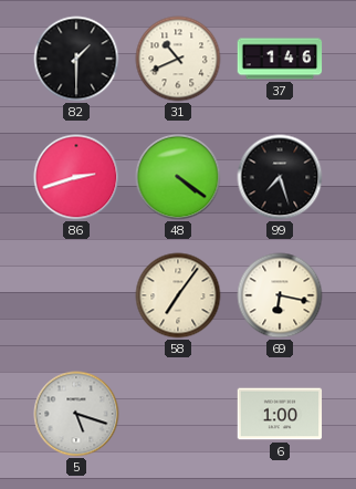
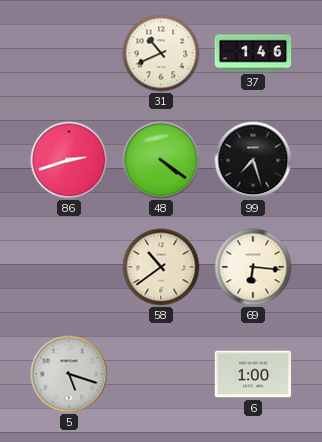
82: 1:30 -> none (76, 59)
58: 7:06 -> 10:39 (161, 267)
69: 6:17 -> 6:16 (253, 267)
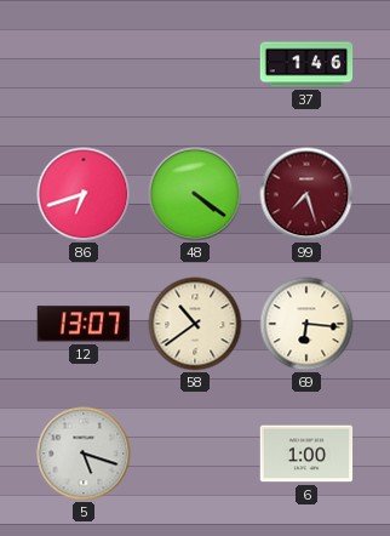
31: 10:41 -> none (161, 53)
86: 2:42 -> 6:42 (84, 194)
99 dial: black -> burgundy (306, 194)
12: none -> 13:07 (82, 324)
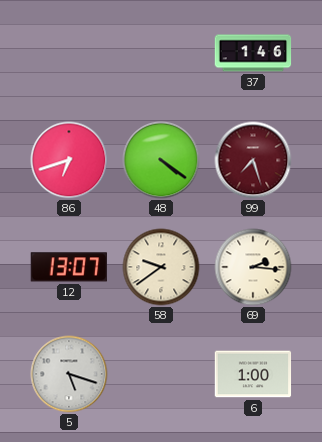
58: 10:39 -> 9:39 (161, 267)
69: 6:16 -> 2:16 (253, 267)
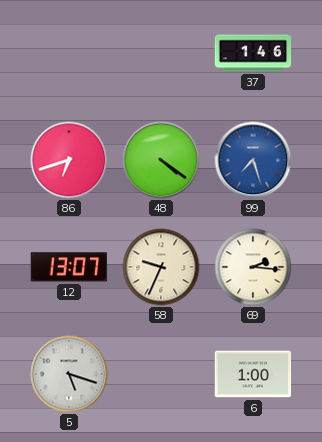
99 dial: burgundy -> blue (253, 160)
58: 9:39 -> 9:34 (161, 267)
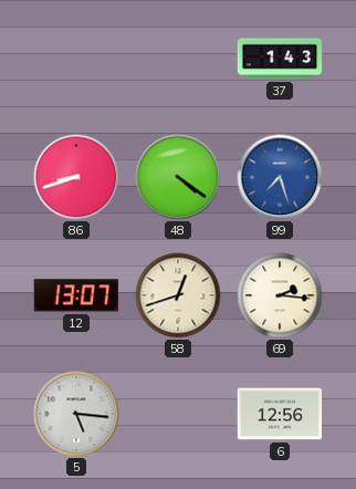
37: 1:46 -> 1:43 (280, 59)
86: 6:42 -> 8:42 (76, 177)
58: 9:34 -> 12:42 (178, 295)
5: 5:18 -> 5:16 (76, 414)
6: 1:00 -> 12:56 (280, 414)
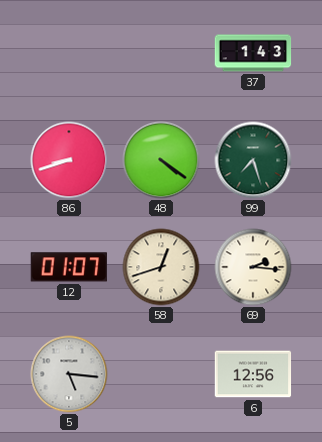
99 dial: blue -> green (253, 160)
12: 13:07 -> 01:07 (68, 267)
